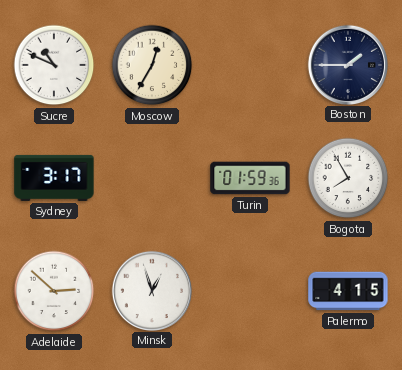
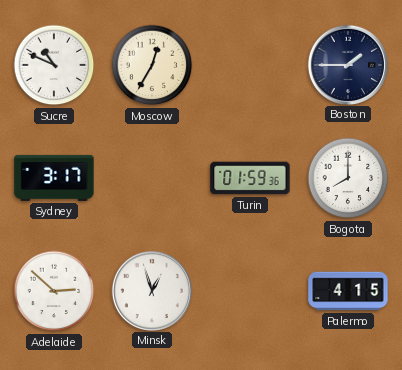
Bogota: 7:55 -> 8:00 (348, 178)
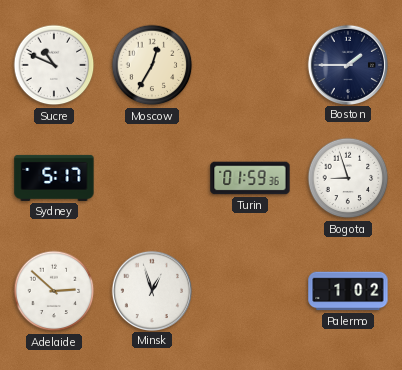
Sydney: 3:17 -> 5:17 (54, 178)
Bogota: 8:00 -> 8:57 (348, 178)
Palermo: 4:15 -> 1:02 (348, 291)
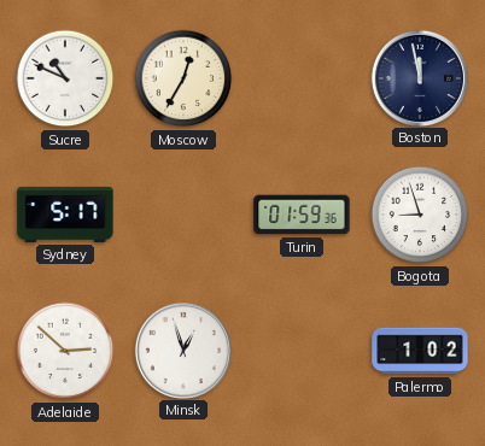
Boston: 1:45 -> 11:58 (419, 77)
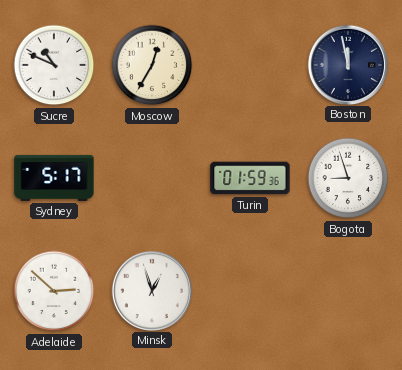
Palermo: 1:02 -> none (420, 351)
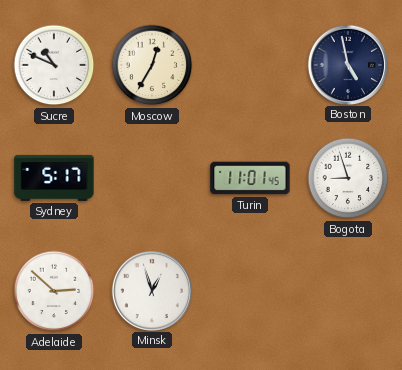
Boston: 11:58 -> 4:58 (347, 64)
Turin: 01:59 -> 11:01 (250, 178)
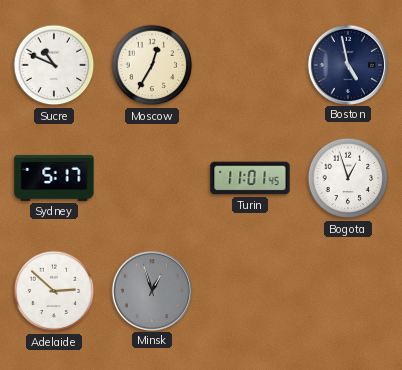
Bogota: 8:57 -> 12:57 (348, 178)
Minsk dial: white -> grey (151, 290)
